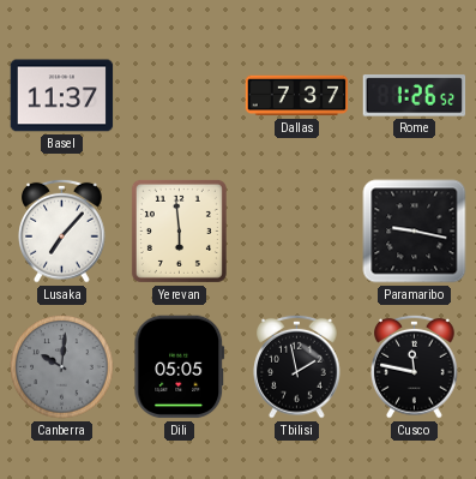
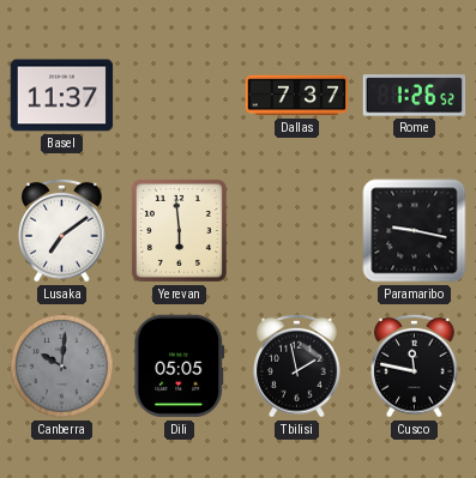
Lusaka: 7:07 -> 7:09 (62, 230)
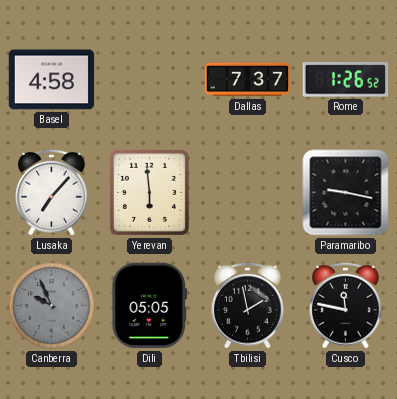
Basel: 11:37 -> 4:58 (52, 80)
Lusaka: 7:09 -> 7:07 (52, 192)
Canberra: 10:01 -> 9:56 (52, 306)
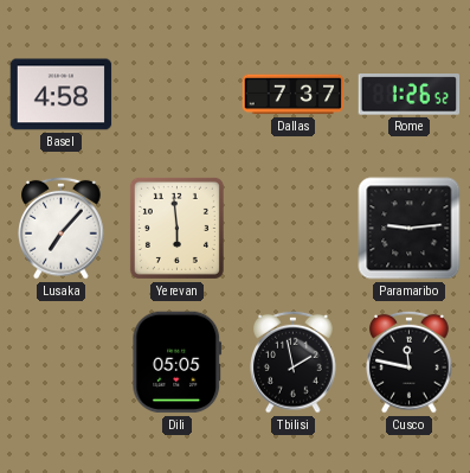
Paramaribo: 9:17 -> 9:14 (410, 229)
Canberra: 9:56 -> none (52, 306)
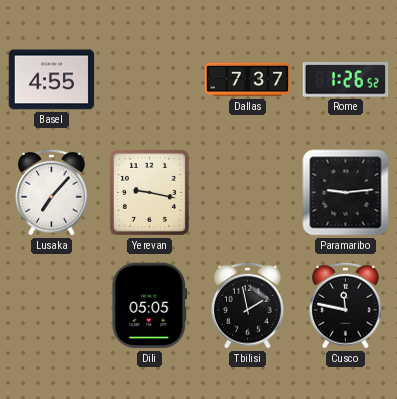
Basel: 4:58 -> 4:55 (52, 80)
Yerevan: 5:59 -> 9:17 (149, 192)
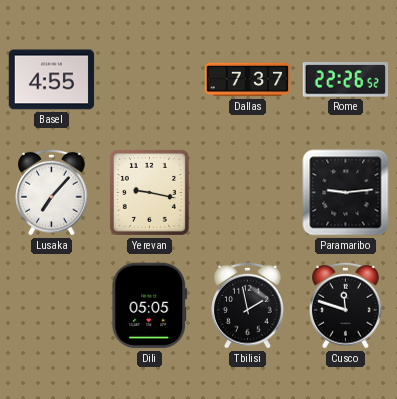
Rome: 1:26 -> 22:26 (346, 80)
Cusco: 11:47 -> 11:48 (346, 305)
